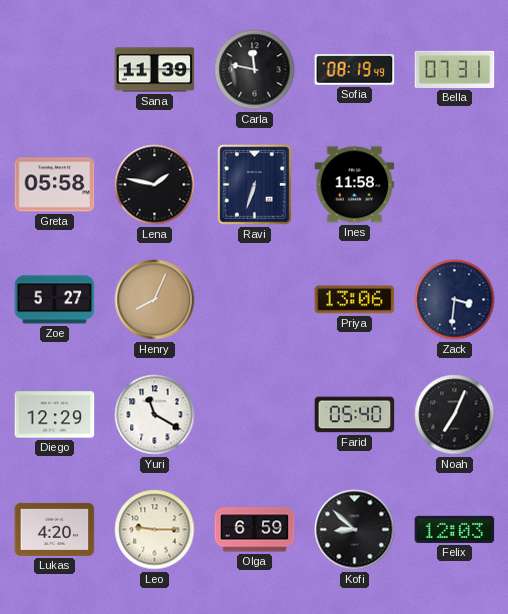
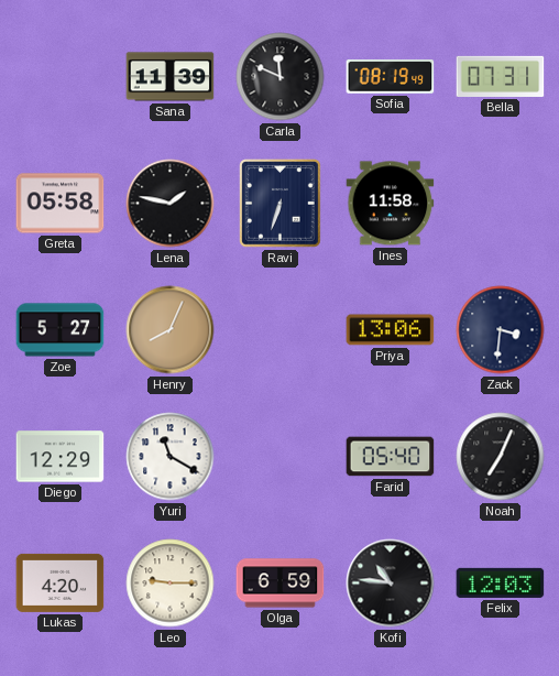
Carla: 11:47 -> 11:49 (281, 77)
Kofi: 8:52 -> 10:46 (391, 584)
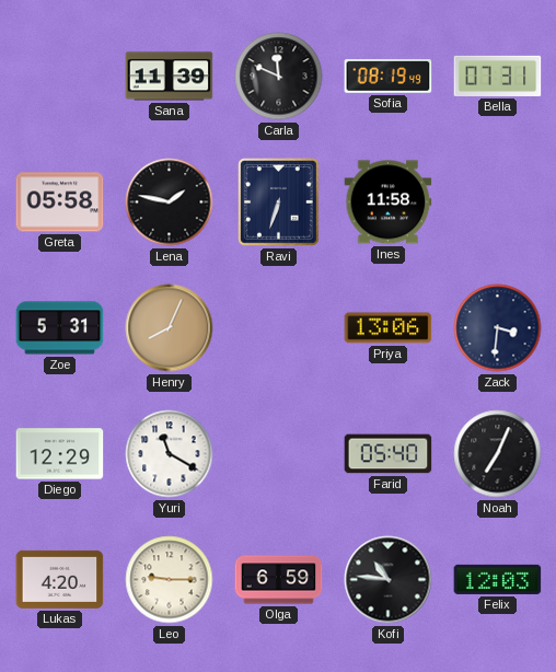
Zoe: 5:27 -> 5:31 (60, 328)
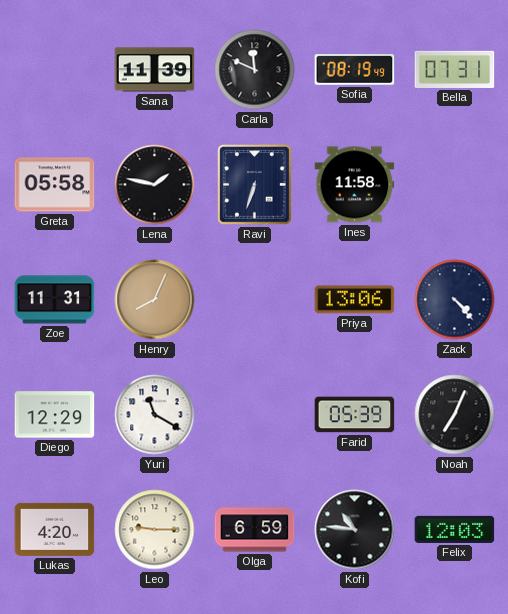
Zoe: 5:31 -> 11:31 (55, 300)
Zack: 3:31 -> 4:23 (455, 300)
Farid: 05:40 -> 05:39 (355, 415)
